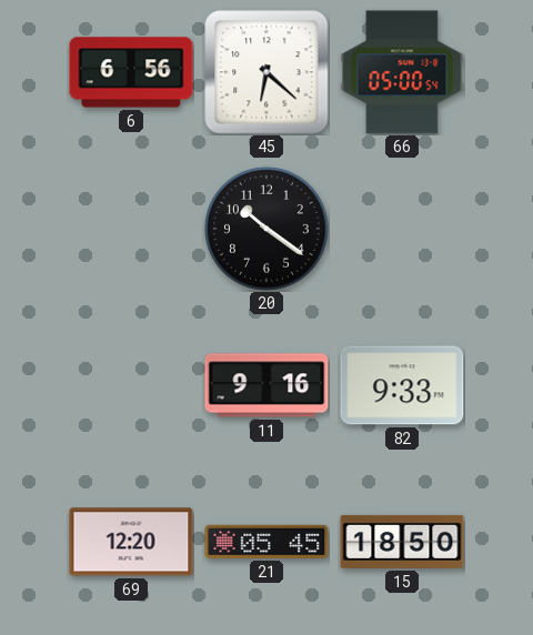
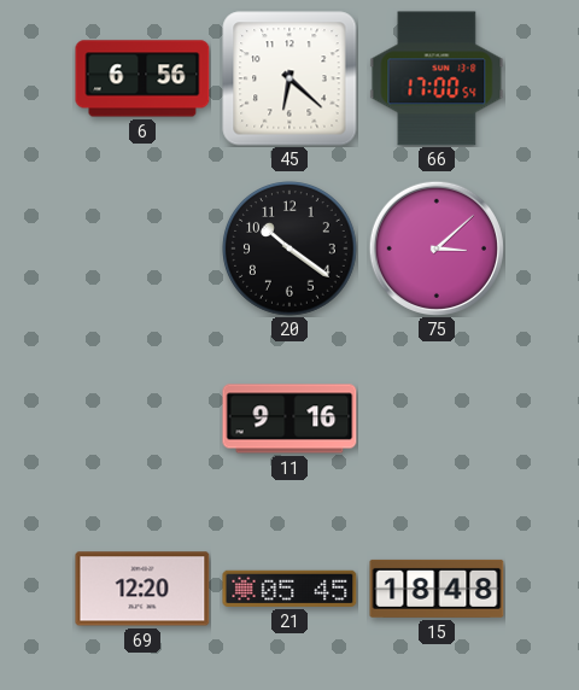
66: 05:00 -> 17:00 (437, 78)
75: none -> 3:08 (437, 248)
82: 9:33 -> none (402, 385)
15: 18:50 -> 18:48 (437, 589)
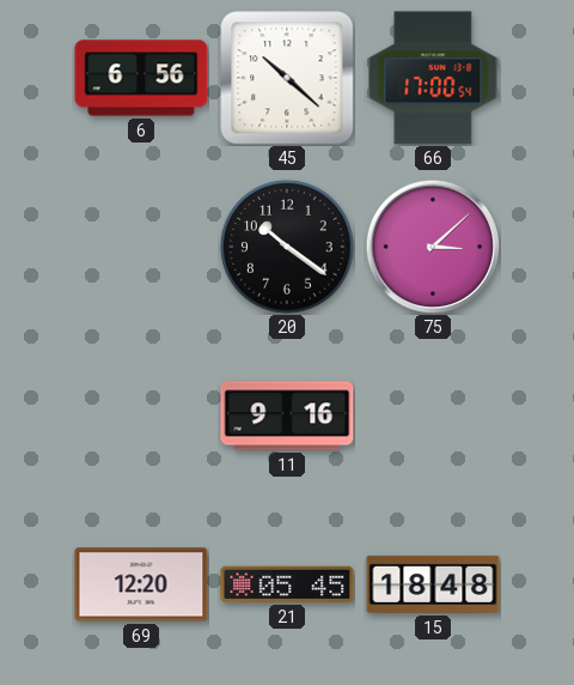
45: 6:22 -> 10:22 (287, 78)
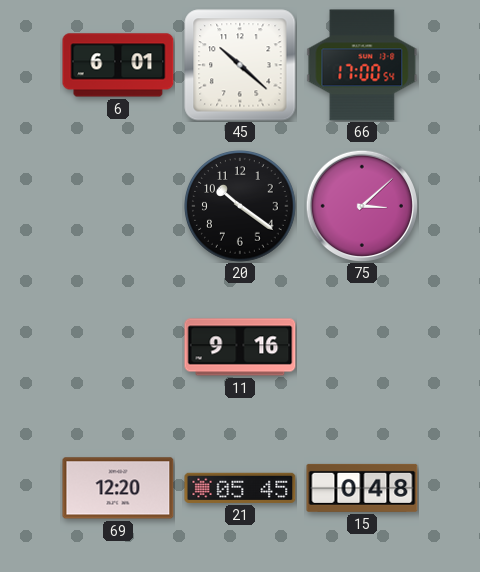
6: 6:56 -> 6:01 (118, 65)
15: 18:48 -> 0:48 (362, 488)
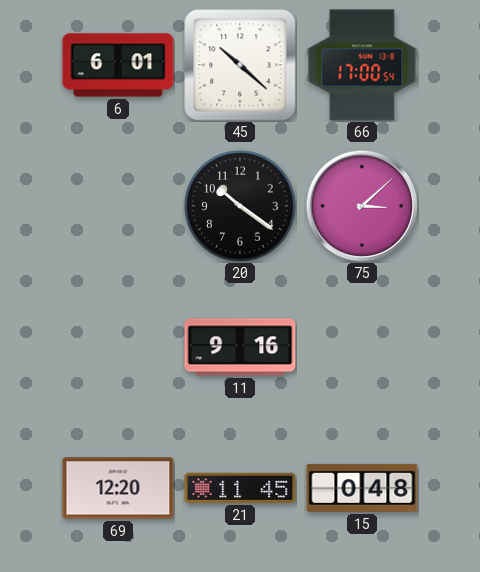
21: 05:45 -> 11:45 (240, 488)
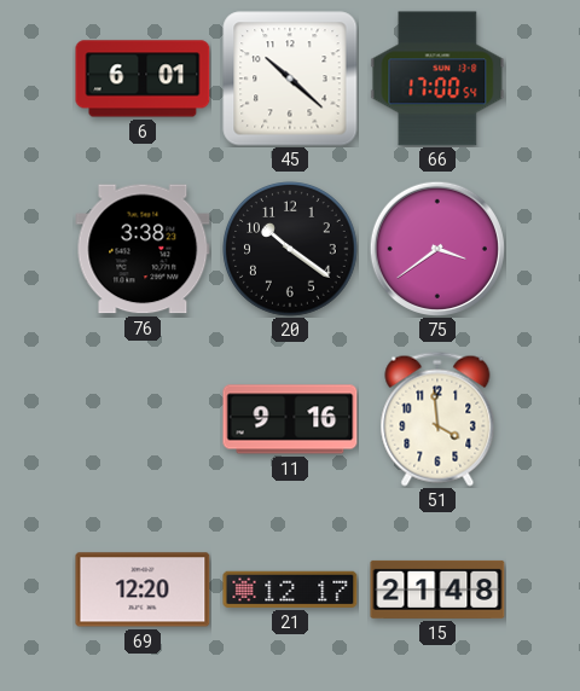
76: none -> 3:38 (143, 249)
75: 3:08 -> 3:39 (437, 249)
51: none -> 3:59 (437, 419)
21: 11:45 -> 12:17 (290, 590)
15: 0:48 -> 21:48 (437, 590)
